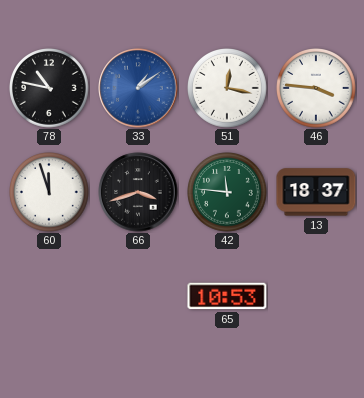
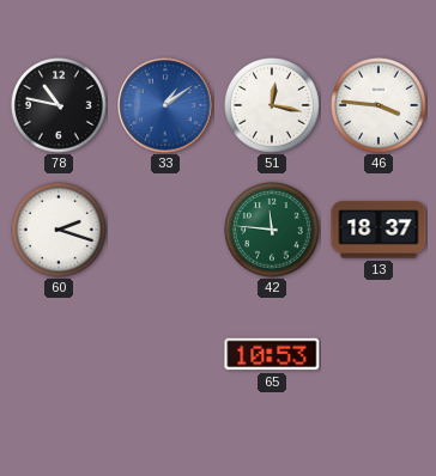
60: 11:57 -> 2:18 (59, 230)
66: 3:42 -> none (138, 192)
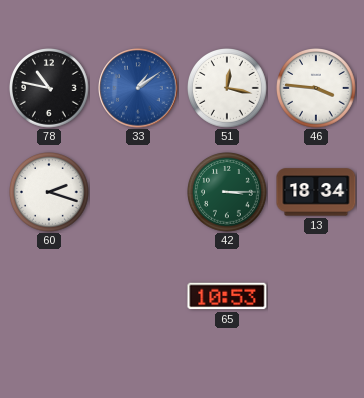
42: 11:46 -> 3:15 (227, 192)
13: 18:37 -> 18:34 (316, 192)
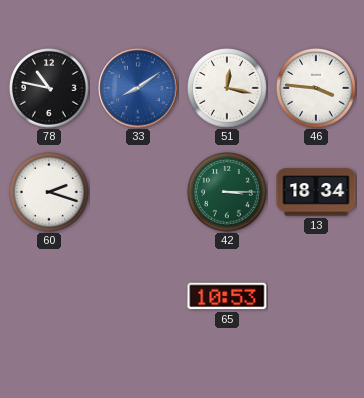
33: 1:09 -> 8:09 (138, 88)
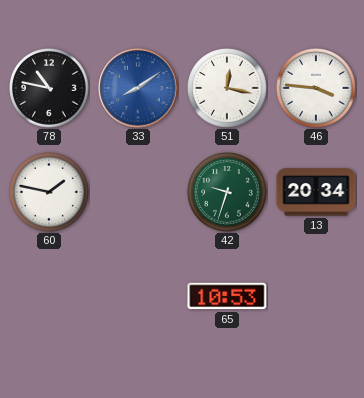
60: 2:18 -> 1:47 (49, 192)
42: 3:15 -> 9:33 (227, 192)
13: 18:34 -> 20:34 (316, 192)
